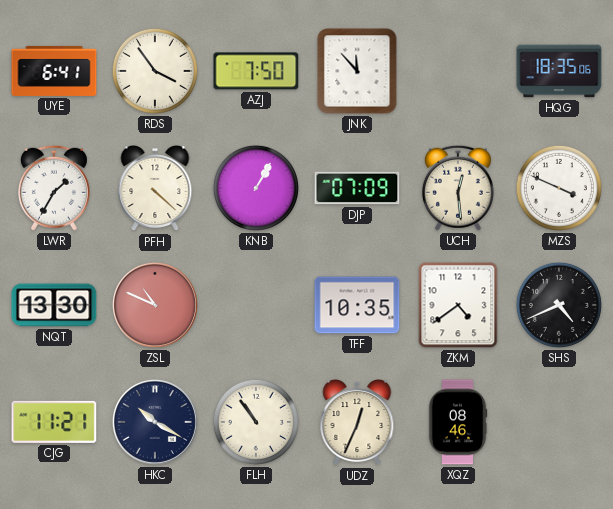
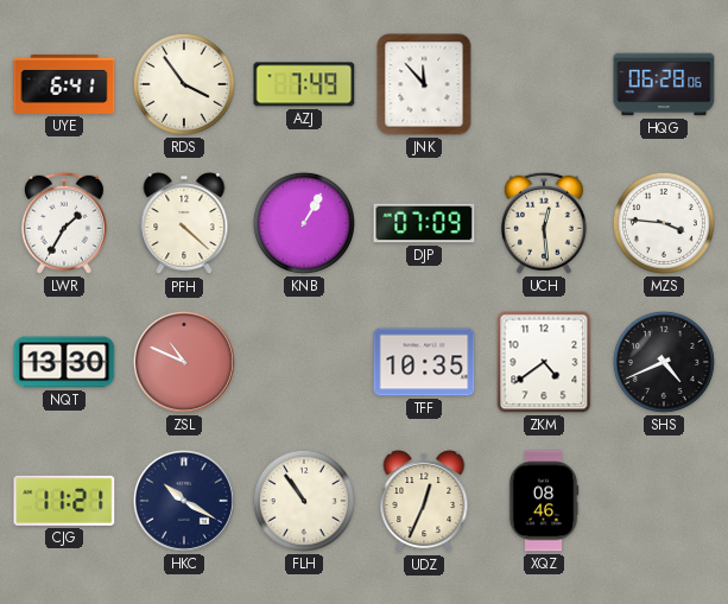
AZJ: 7:50 -> 7:49 (304, 84)
HQG: 18:35 -> 06:28 (664, 84)
MZS: 3:49 -> 3:46 (664, 223)
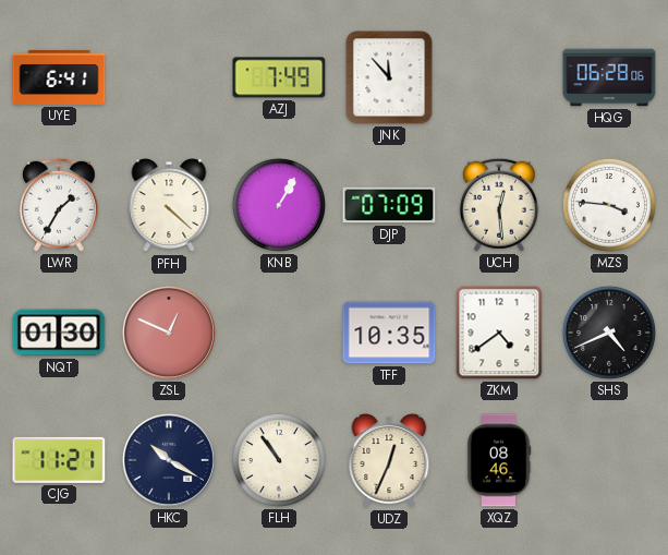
RDS: 3:54 -> none (184, 84)
NQT: 13:30 -> 01:30 (59, 333)
ZSL: 10:49 -> 12:49 (169, 333)
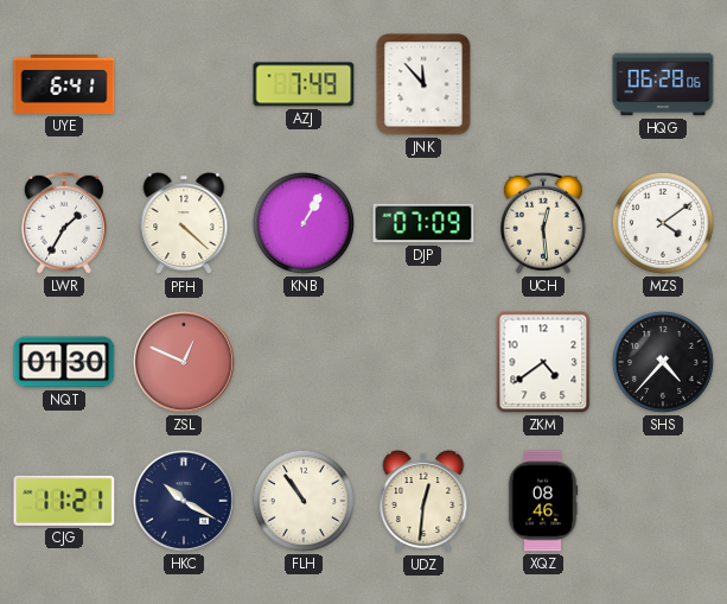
MZS: 3:46 -> 4:09 (663, 223)
TFF: 10:35 -> none (389, 333)
SHS: 4:41 -> 4:37 (663, 362)
UDZ: 12:34 -> 12:31 (423, 502)
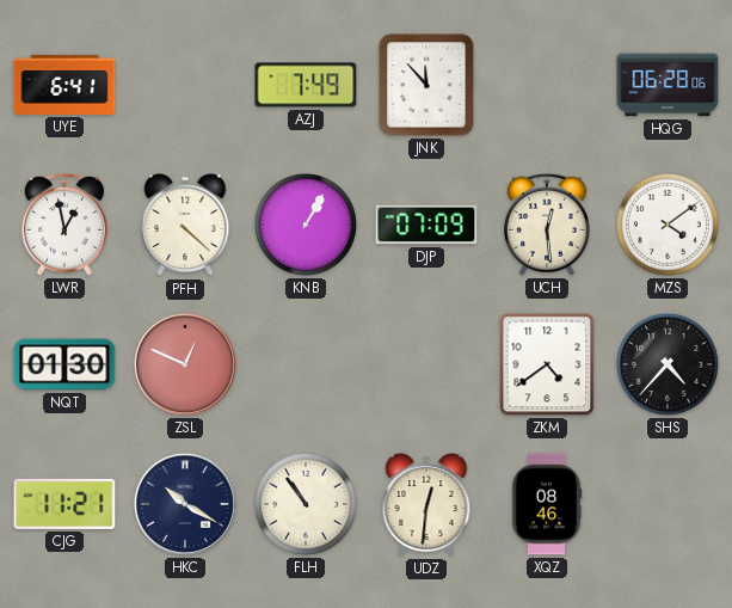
LWR: 1:35 -> 12:58 (64, 225)
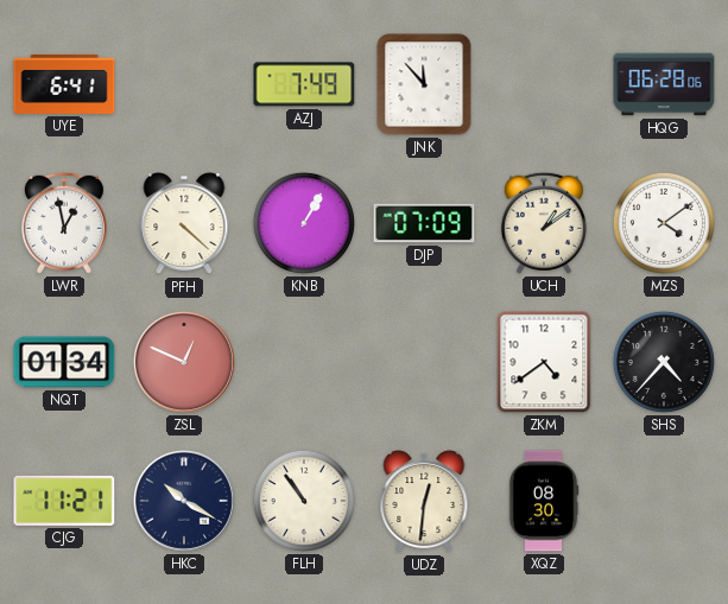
UCH: 12:29 -> 1:09 (544, 223)
NQT: 01:30 -> 01:34 (64, 362)
XQZ: 08:46 -> 08:30 (544, 501)
